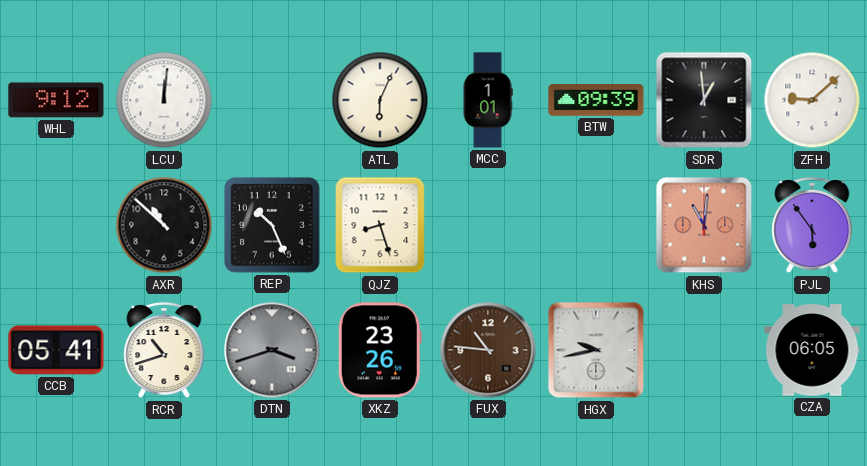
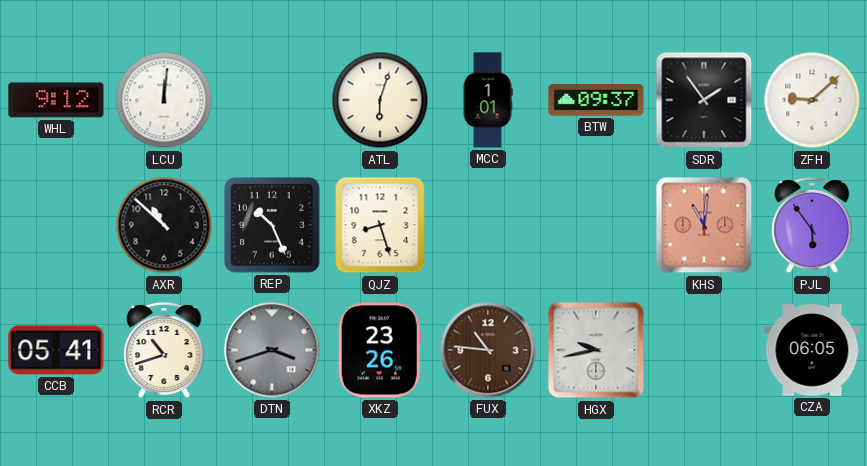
ATL: 6:04 -> 6:03 (380, 100)
BTW: 09:39 -> 09:37 (596, 100)
SDR: 12:59 -> 1:54 (704, 100)
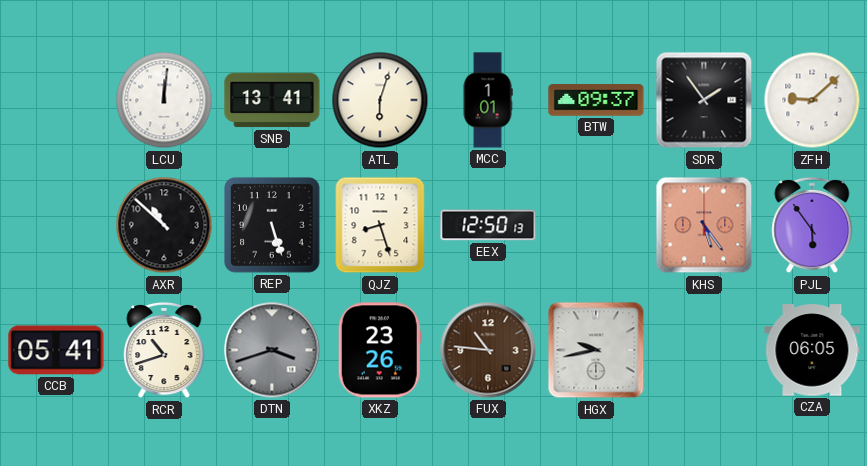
WHL: 9:12 -> none (56, 100)
SNB: none -> 13:41 (272, 100)
REP: 10:26 -> 5:27 (272, 225)
EEX: none -> 12:50 (488, 225)
KHS: 11:01 -> 5:24 (704, 225)
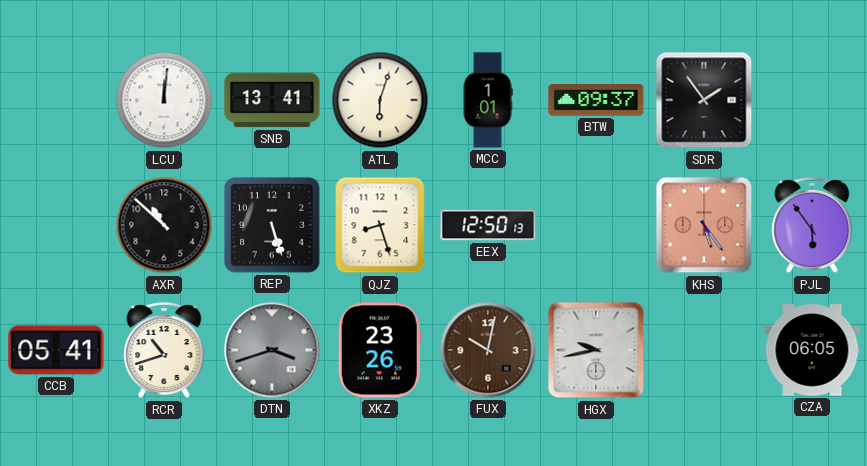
ZFH: 9:08 -> none (812, 100)
FUX: 10:46 -> 10:02 (488, 350)
